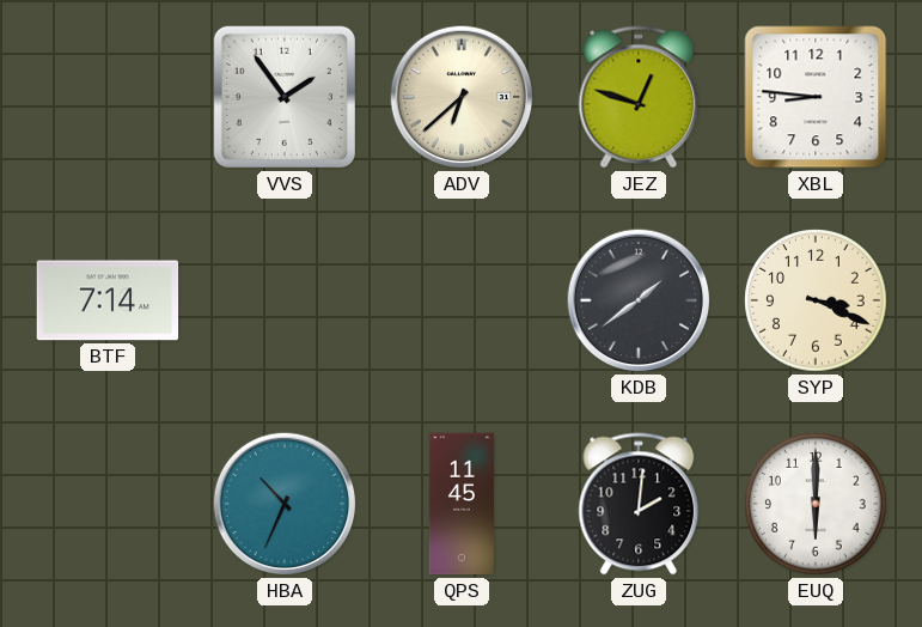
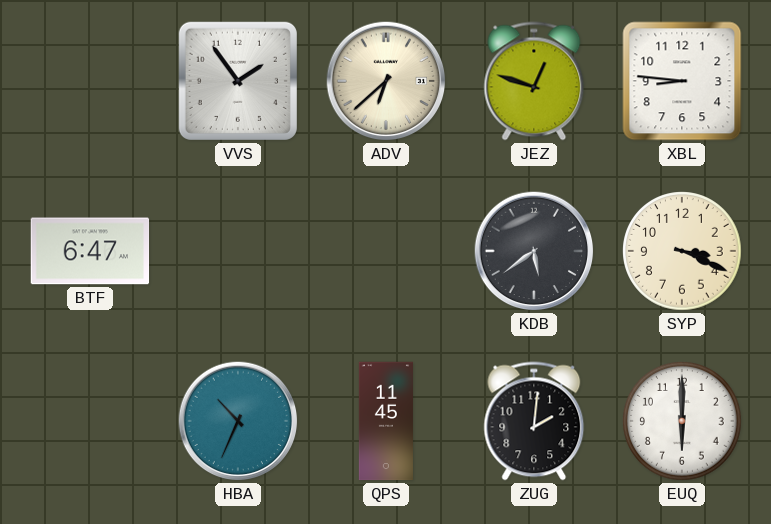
BTF: 7:14 -> 6:47 (90, 251)
KDB: 1:39 -> 5:39 (534, 251)
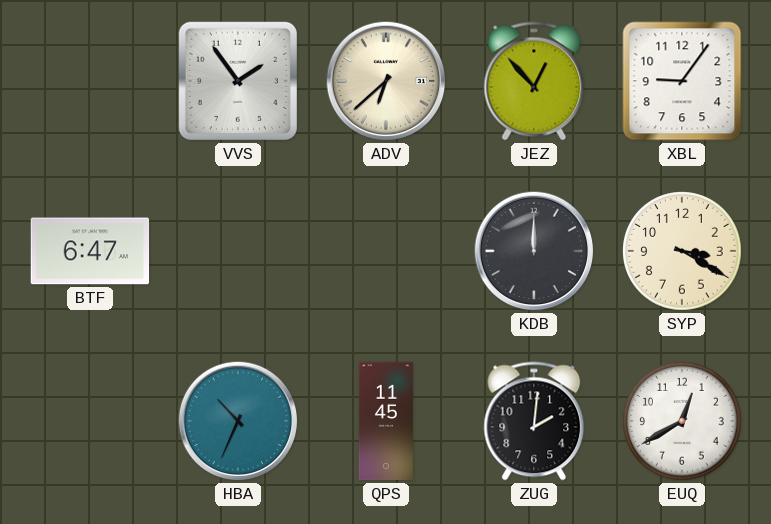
JEZ: 12:48 -> 12:53 (534, 81)
XBL: 8:46 -> 9:06 (682, 81)
KDB: 5:39 -> 12:00 (534, 251)
SYP: 3:19 -> 3:20 (682, 251)
EUQ: 6:00 -> 12:40 (682, 421)
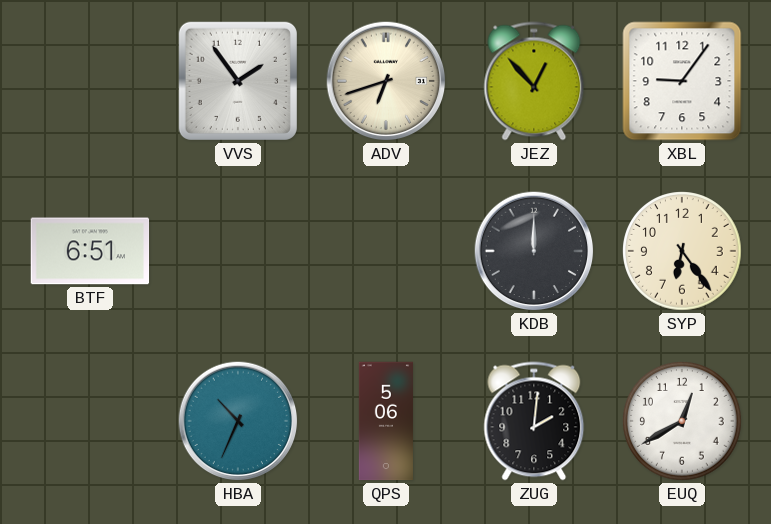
ADV: 6:38 -> 6:42 (386, 81)
BTF: 6:47 -> 6:51 (90, 251)
SYP: 3:20 -> 6:24 (682, 251)
QPS: 11:45 -> 5:06 (386, 421)
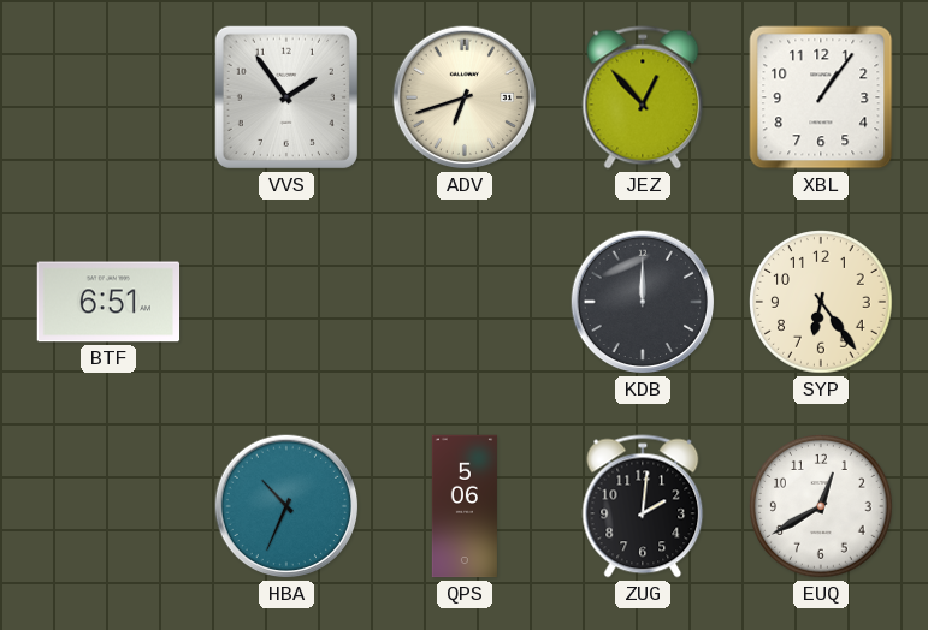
XBL: 9:06 -> 1:06 (821, 97)
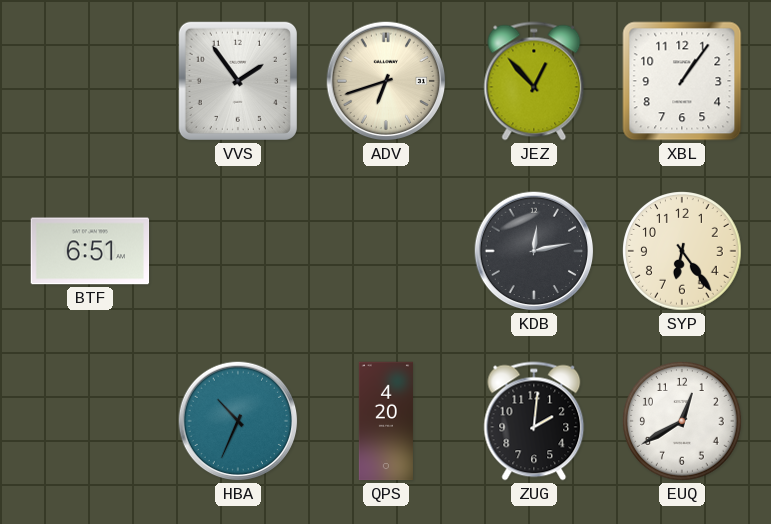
KDB: 12:00 -> 12:13 (534, 251)
QPS: 5:06 -> 4:20 (386, 421)
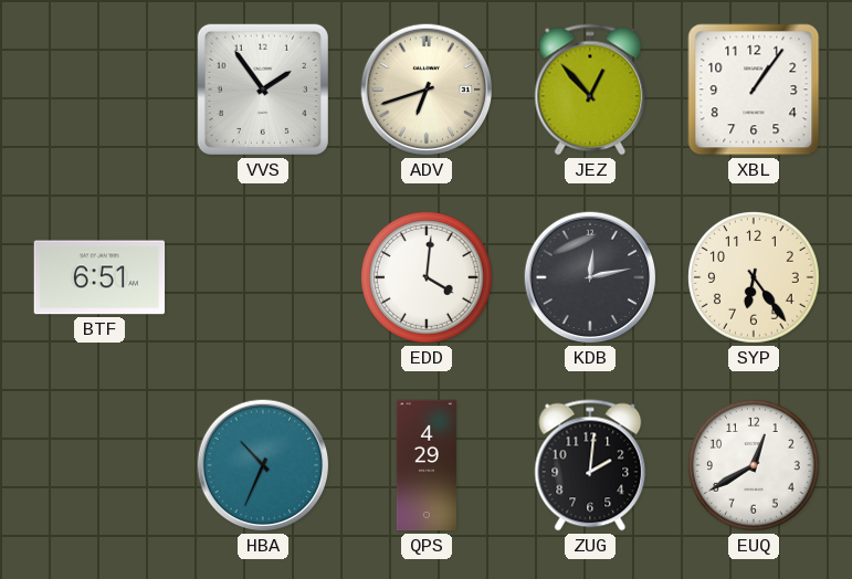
EDD: none -> 4:01 (427, 277)
QPS: 4:20 -> 4:29 (427, 465)
